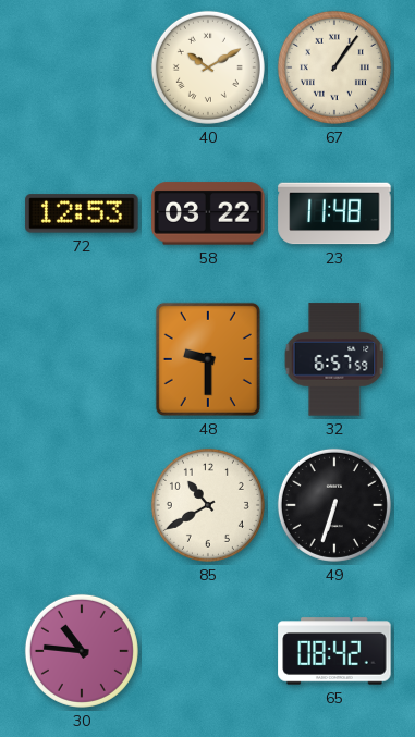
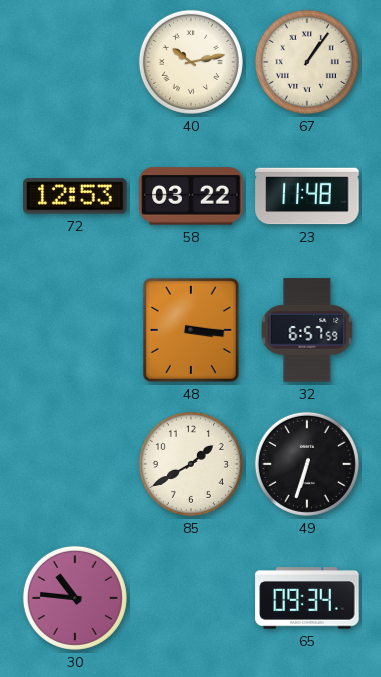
40: 10:10 -> 10:13 (191, 62)
48: 9:30 -> 3:16 (191, 330)
85: 10:40 -> 1:40 (191, 464)
65: 08:42 -> 09:34 (307, 598)
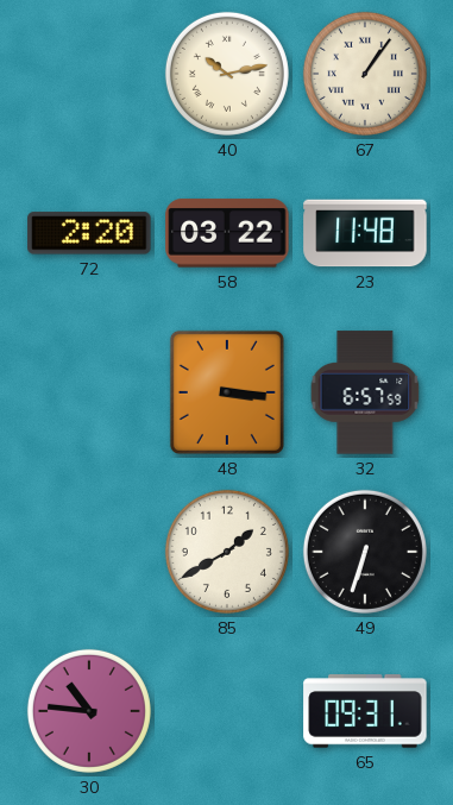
72: 12:53 -> 2:20 (89, 233)
65: 09:34 -> 09:31 (365, 711)
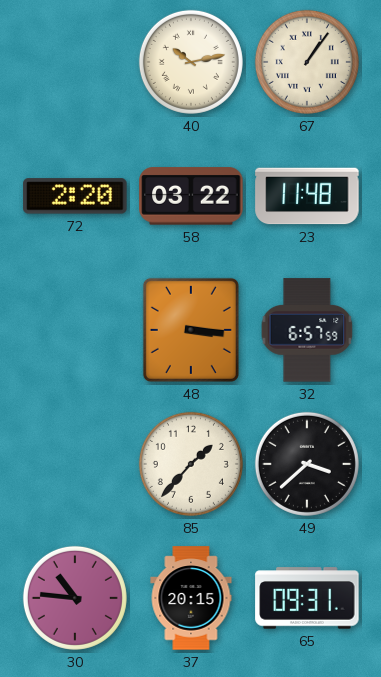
85: 1:40 -> 1:37 (191, 464)
49: 6:33 -> 3:38 (307, 464)
37: none -> 20:15 (191, 598)
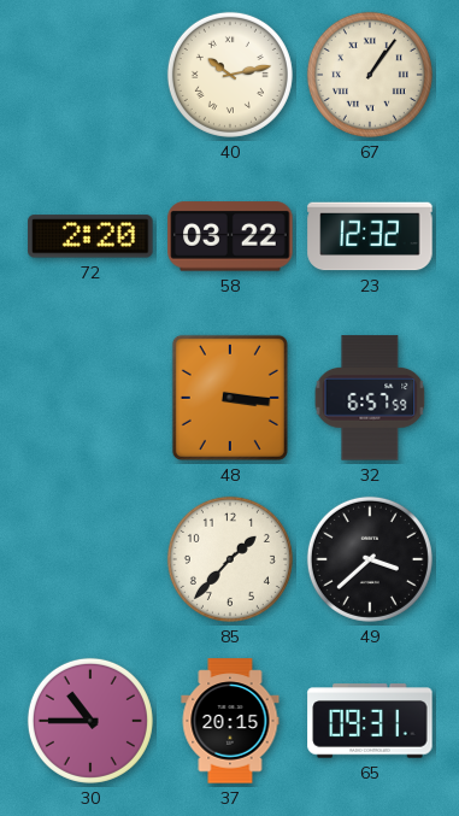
23: 11:48 -> 12:32 (370, 236)
30: 10:46 -> 10:45 (90, 721)
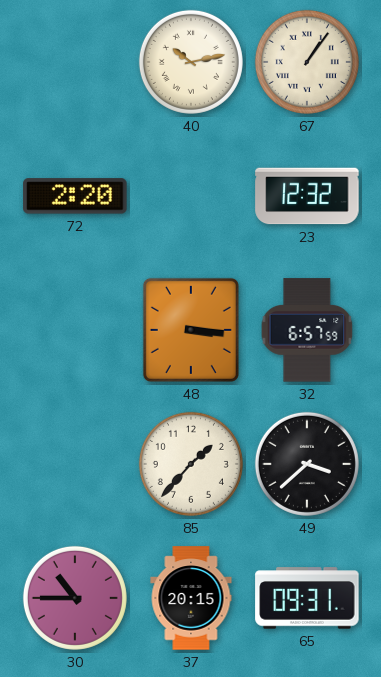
58: 03:22 -> none (230, 236)
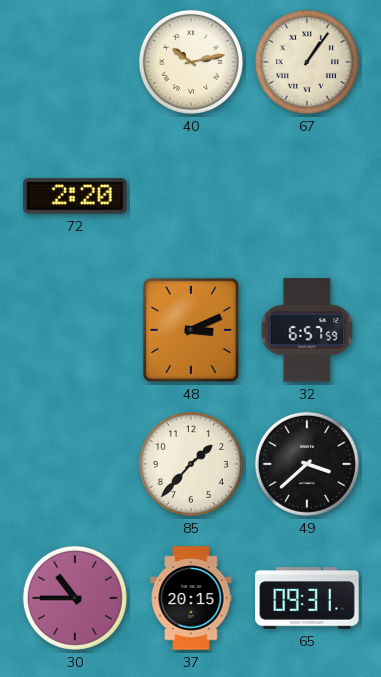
23: 12:32 -> none (307, 196)
48: 3:16 -> 3:11 (191, 330)
